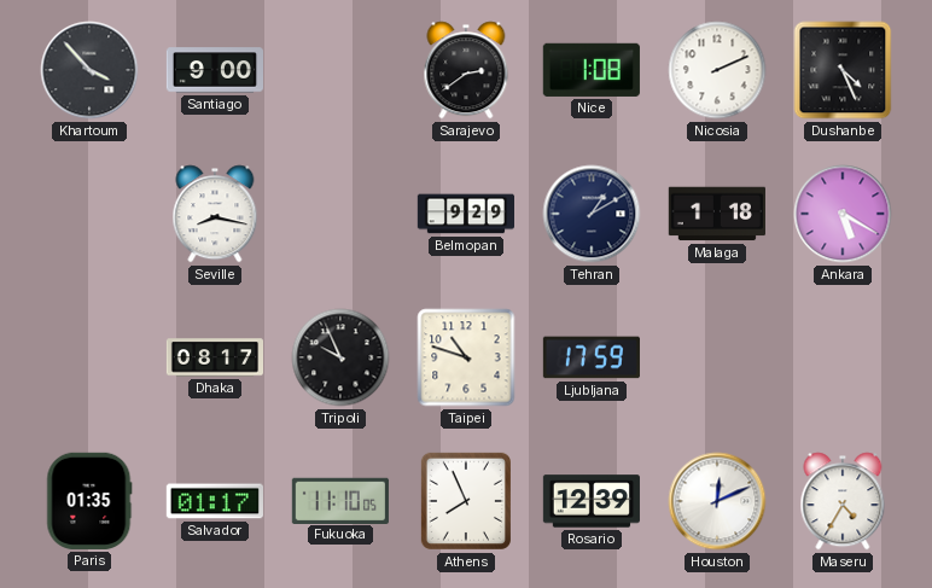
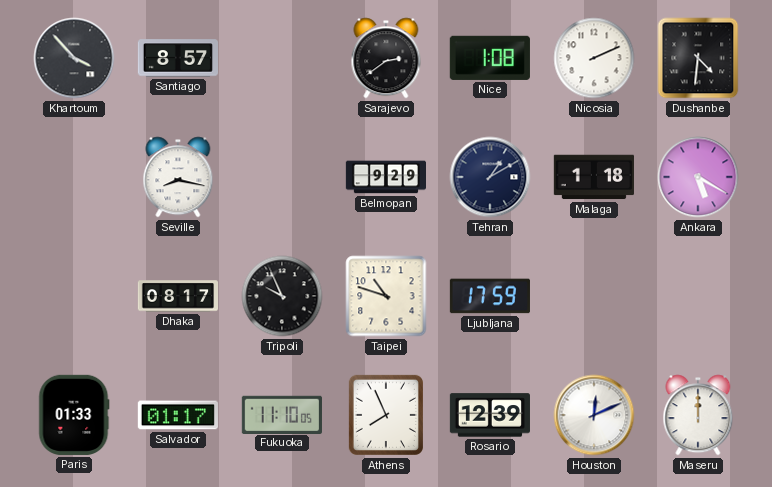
Santiago: 9:00 -> 8:57 (177, 58)
Dushanbe: 4:26 -> 4:31 (698, 58)
Paris: 01:35 -> 01:33 (74, 415)
Maseru: 4:35 -> 12:00 (698, 415)
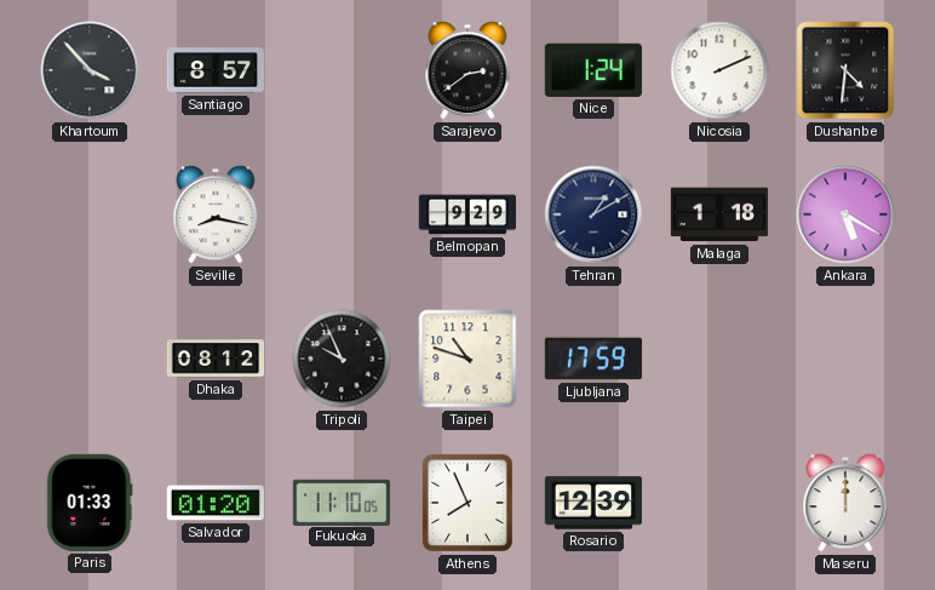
Nice: 1:08 -> 1:24 (593, 70)
Dhaka: 08:17 -> 08:12 (214, 359)
Salvador: 01:17 -> 01:20 (216, 503)
Houston: 12:11 -> none (594, 415)
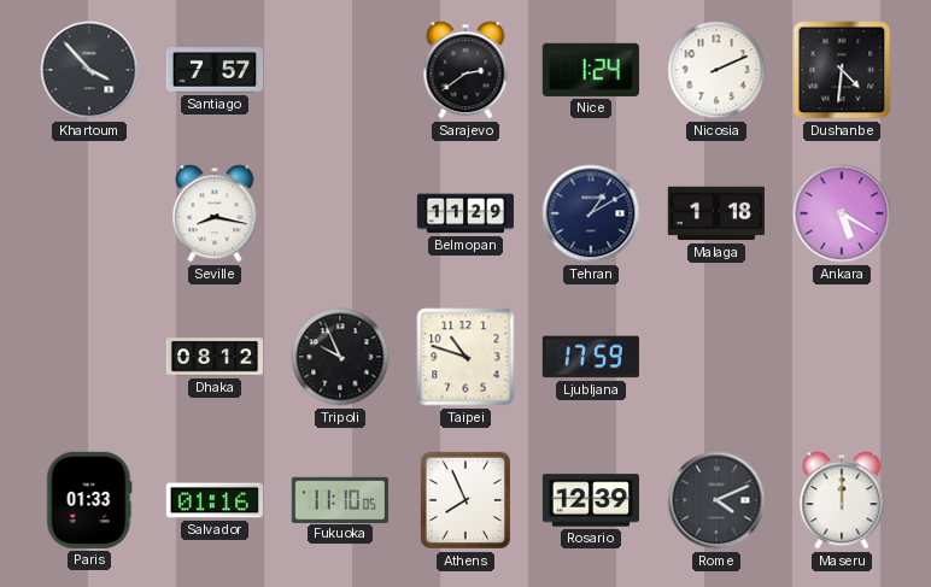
Santiago: 8:57 -> 7:57 (213, 70)
Belmopan: 9:29 -> 11:29 (464, 213)
Salvador: 01:20 -> 01:16 (215, 500)
Rome: none -> 4:11 (716, 500)
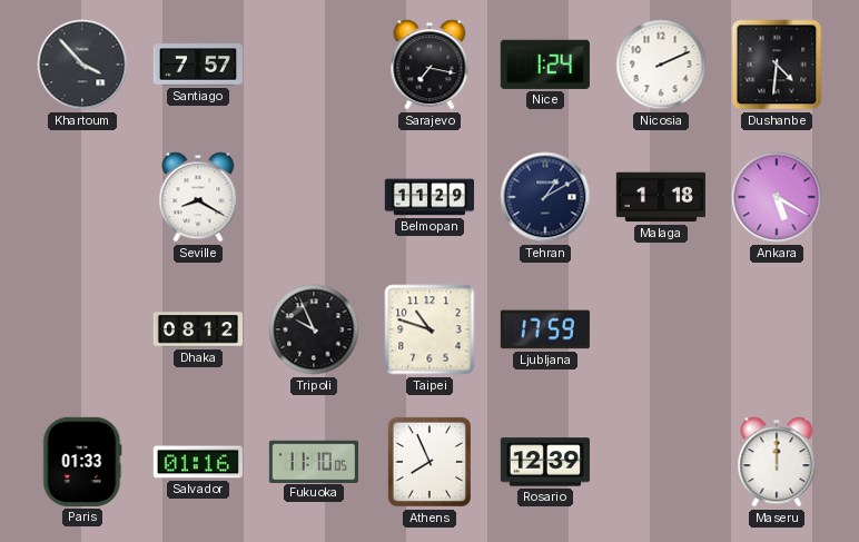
Sarajevo: 2:39 -> 7:17 (429, 65)
Seville: 8:17 -> 8:20 (198, 197)
Rome: 4:11 -> none (716, 500)
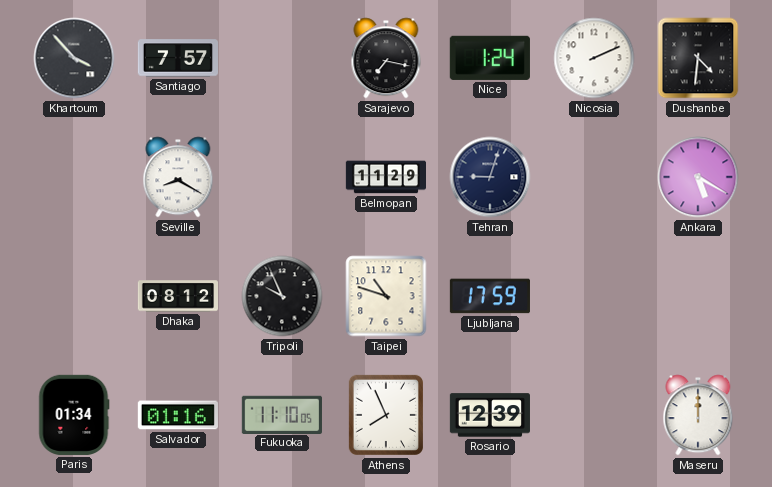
Tehran: 1:10 -> 9:03 (490, 177)
Malaga: 1:18 -> none (661, 197)
Paris: 01:33 -> 01:34 (74, 415)
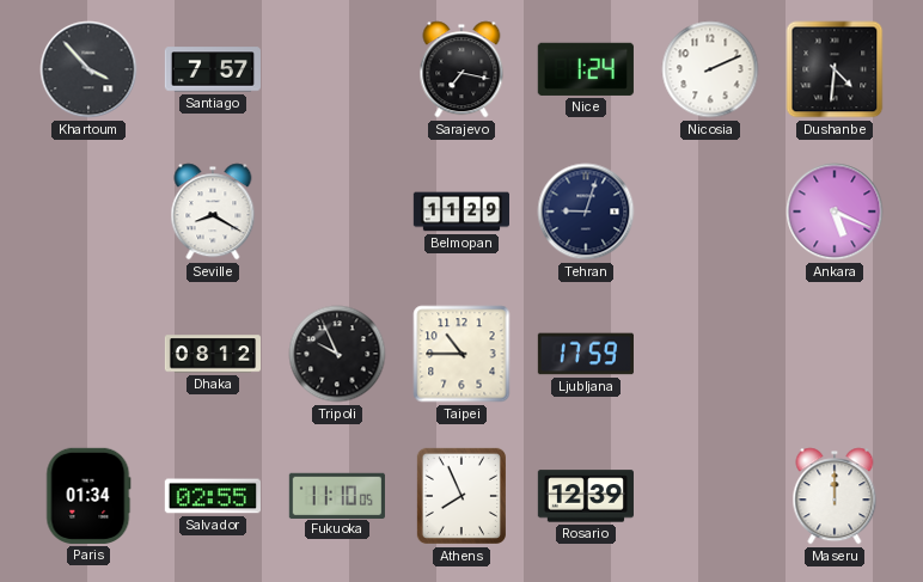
Ankara: 5:20 -> 5:19 (835, 212)
Taipei: 10:48 -> 10:45 (461, 354)
Salvador: 01:16 -> 02:55 (213, 496)
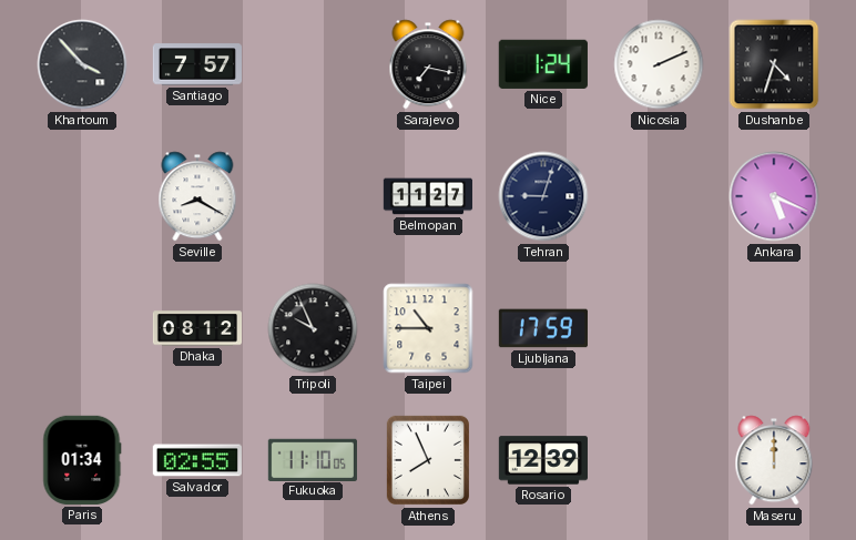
Dushanbe: 4:31 -> 4:33 (774, 64)
Belmopan: 11:29 -> 11:27 (427, 196)
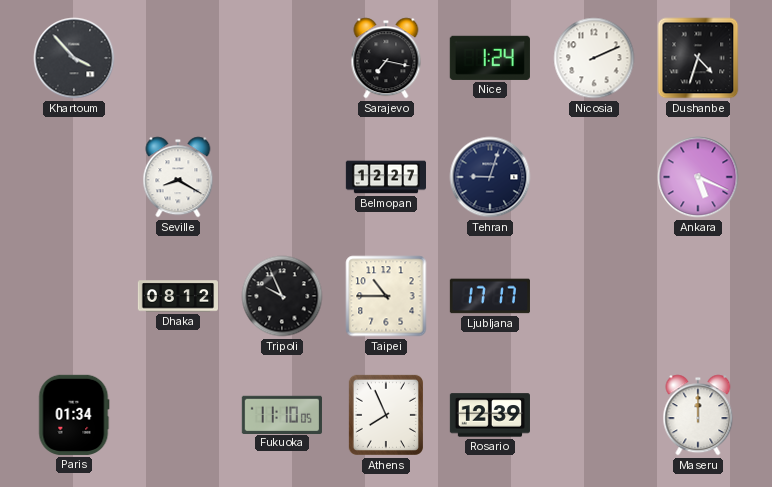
Santiago: 7:57 -> none (196, 64)
Belmopan: 11:27 -> 12:27 (385, 177)
Ljubljana: 17:59 -> 17:17 (490, 296)
Salvador: 02:55 -> none (197, 460)
